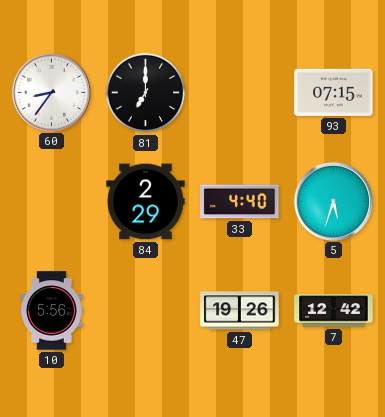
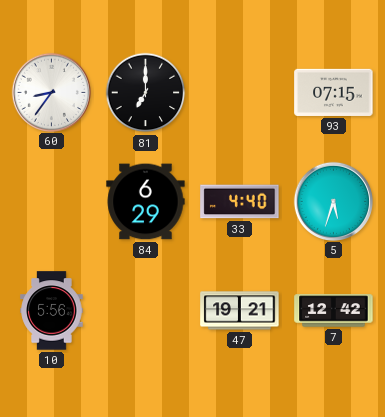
84: 2:29 -> 6:29 (146, 202)
47: 19:26 -> 19:21 (240, 311)
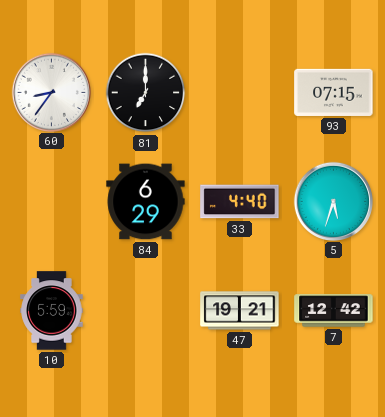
10: 5:56 -> 5:59 (52, 311)
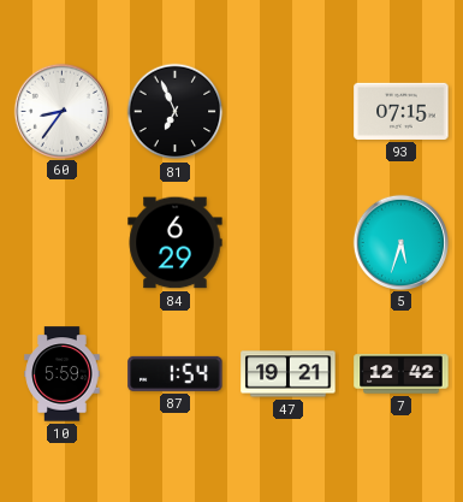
81: 7:00 -> 6:56 (176, 112)
33: 4:40 -> none (240, 202)
87: none -> 1:54 (176, 373)
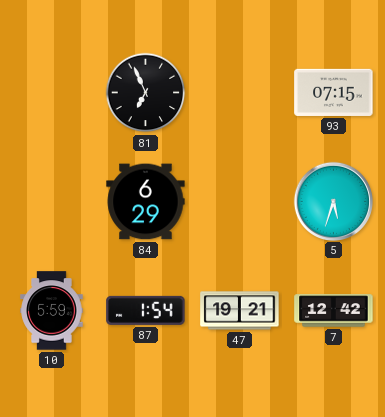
60: 8:36 -> none (61, 111)
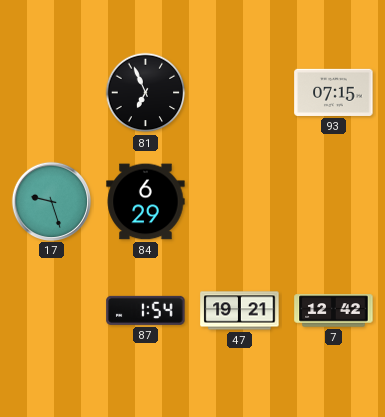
17: none -> 9:27 (51, 201)
5: 5:33 -> none (333, 201)
10: 5:59 -> none (52, 311)
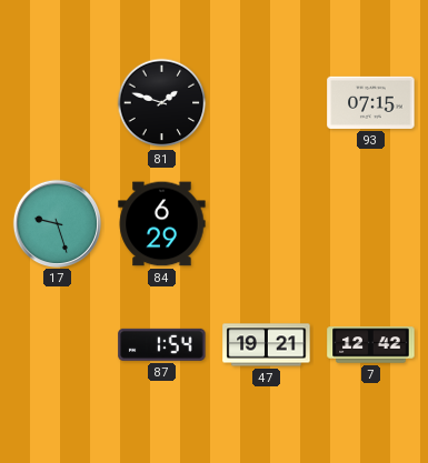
81: 6:56 -> 1:48 (162, 103)
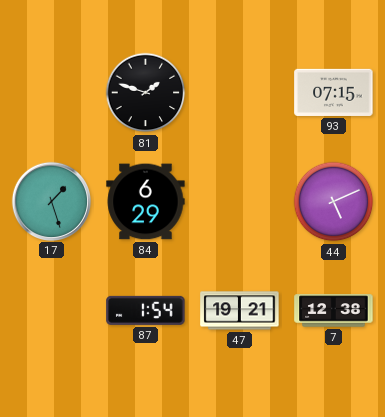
17: 9:27 -> 1:27 (51, 201)
44: none -> 5:11 (334, 202)
7: 12:42 -> 12:38 (334, 311)
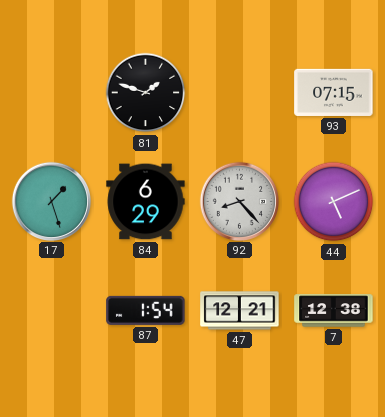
92: none -> 8:23 (239, 201)
47: 19:21 -> 12:21 (240, 311)
